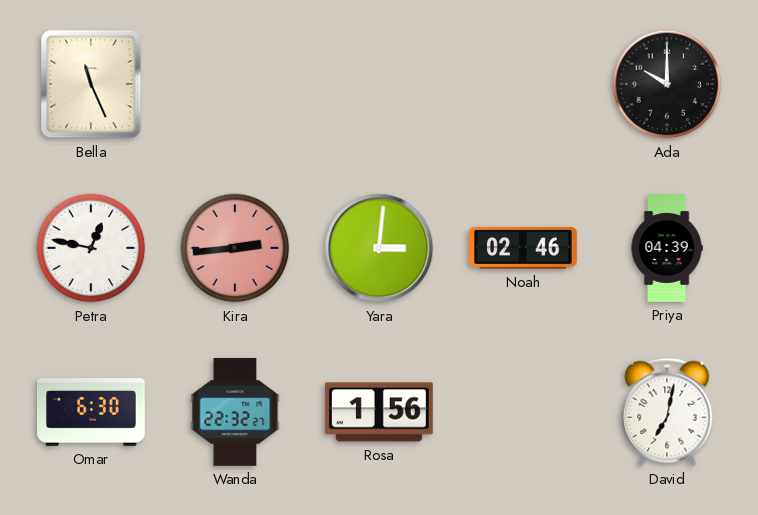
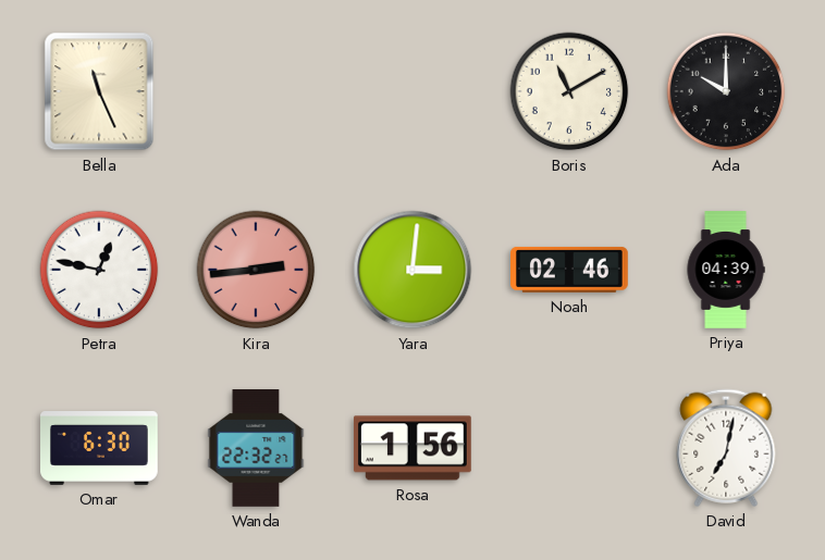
Boris: none -> 11:10 (569, 91)
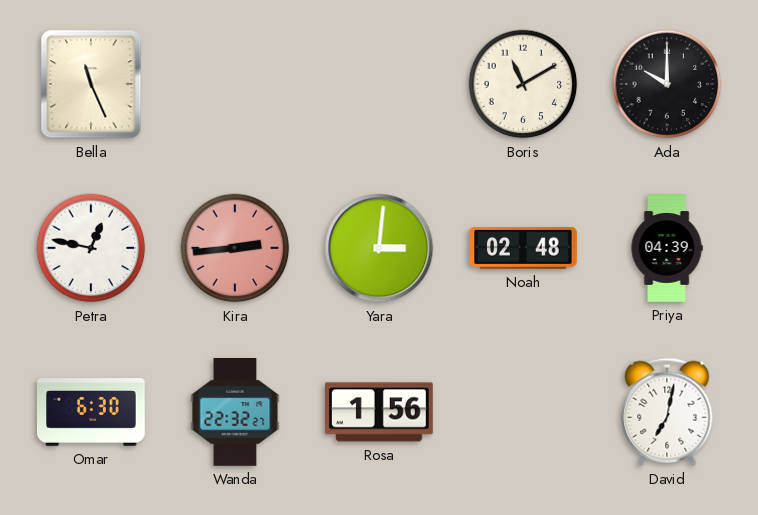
Noah: 02:46 -> 02:48 (524, 248)
